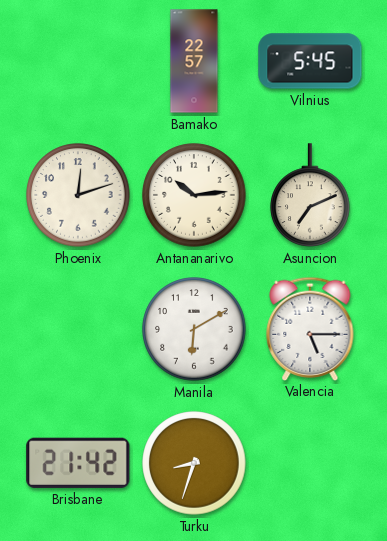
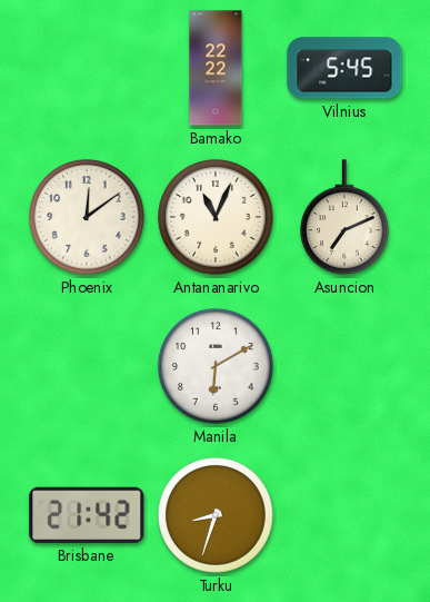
Bamako: 22:57 -> 22:22 (216, 68)
Phoenix: 12:12 -> 12:09 (87, 217)
Antananarivo: 10:14 -> 11:04 (216, 217)
Valencia: 5:15 -> none (310, 328)
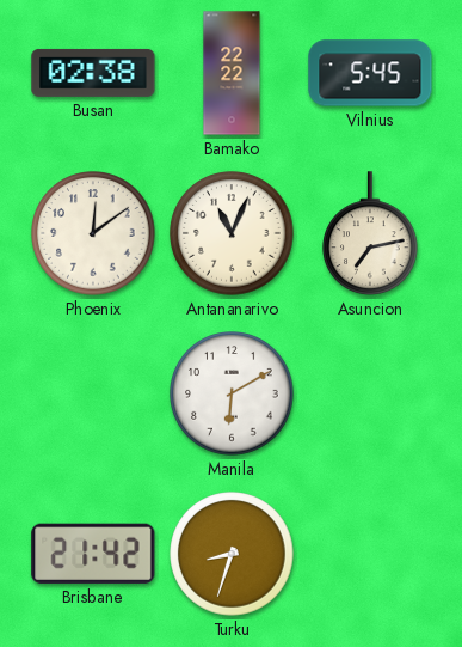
Busan: none -> 02:38 (93, 73)
Asuncion: 7:11 -> 7:13 (370, 233)
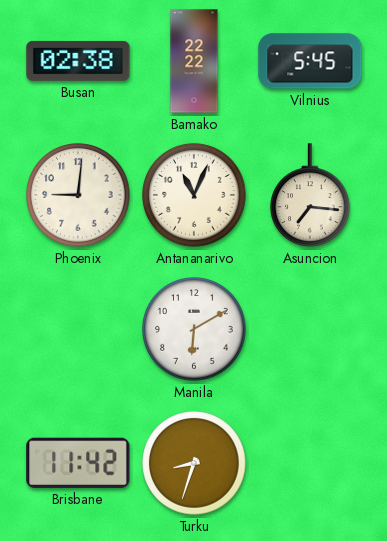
Phoenix: 12:09 -> 9:01 (78, 195)
Asuncion: 7:13 -> 7:16 (310, 195)
Brisbane: 21:42 -> 11:42 (78, 463)
